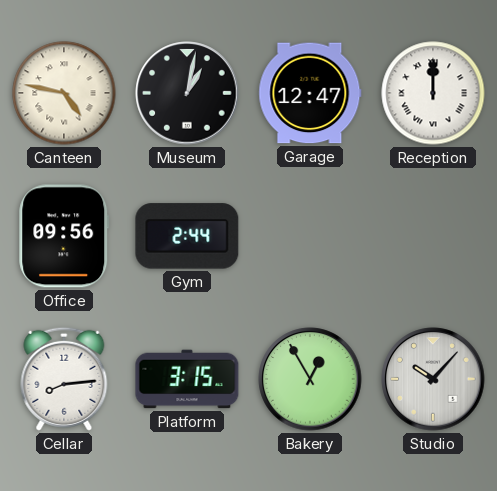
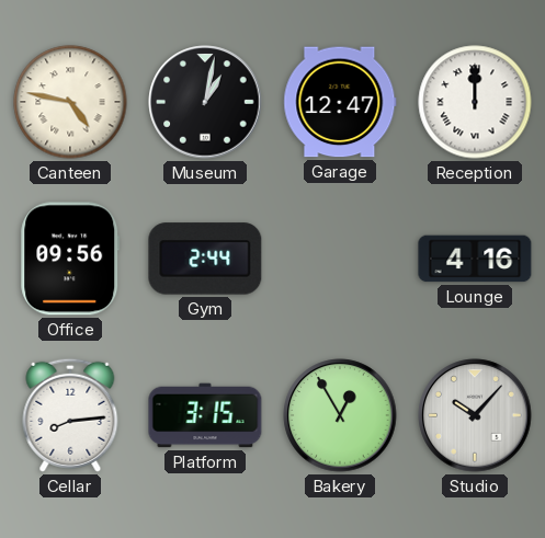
Lounge: none -> 4:16 (475, 259)
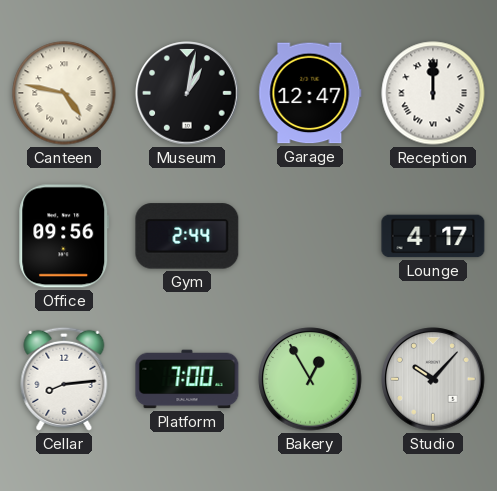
Lounge: 4:16 -> 4:17 (433, 236)
Platform: 3:15 -> 7:00 (187, 379)
